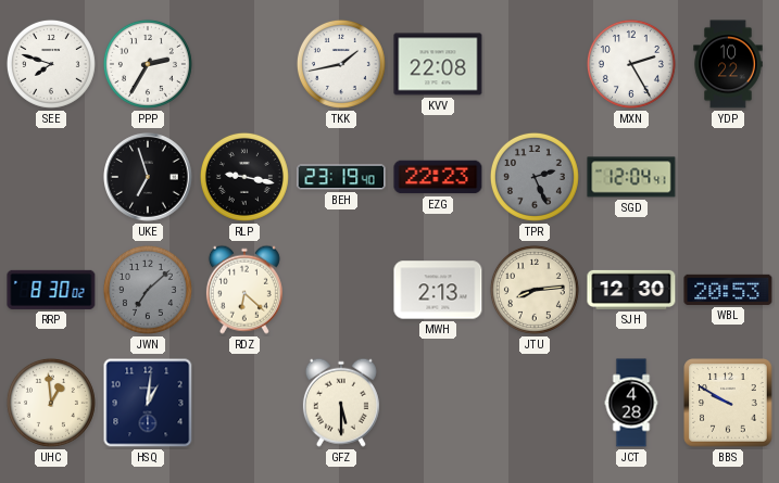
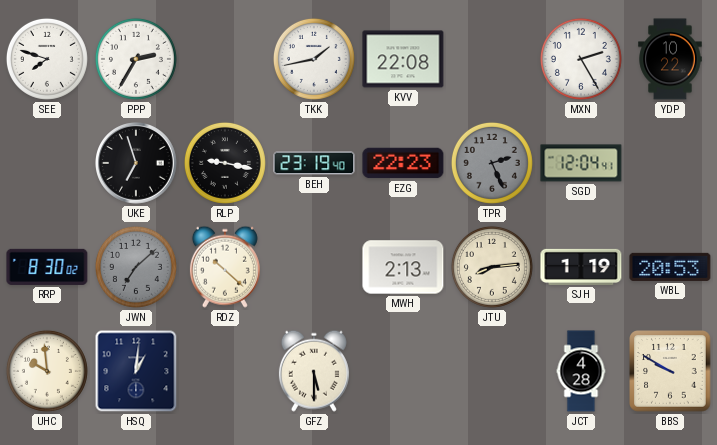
RDZ: 6:22 -> 10:22 (225, 267)
SJH: 12:30 -> 1:19 (581, 267)
UHC: 12:59 -> 9:59 (47, 371)
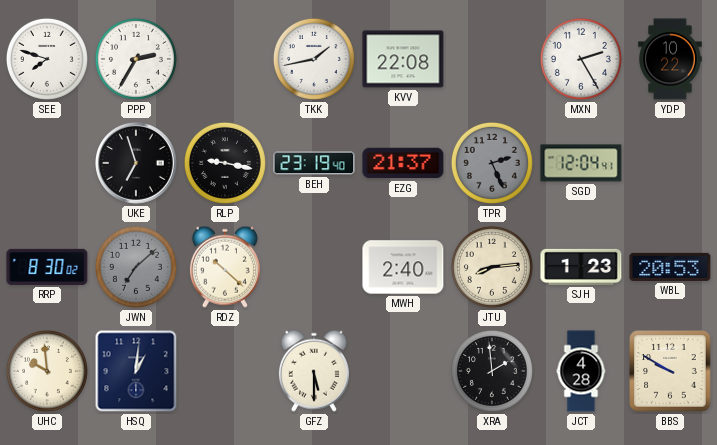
EZG: 22:23 -> 21:37 (403, 163)
MWH: 2:13 -> 2:40 (403, 267)
SJH: 1:19 -> 1:23 (581, 267)
XRA: none -> 1:59 (492, 371)
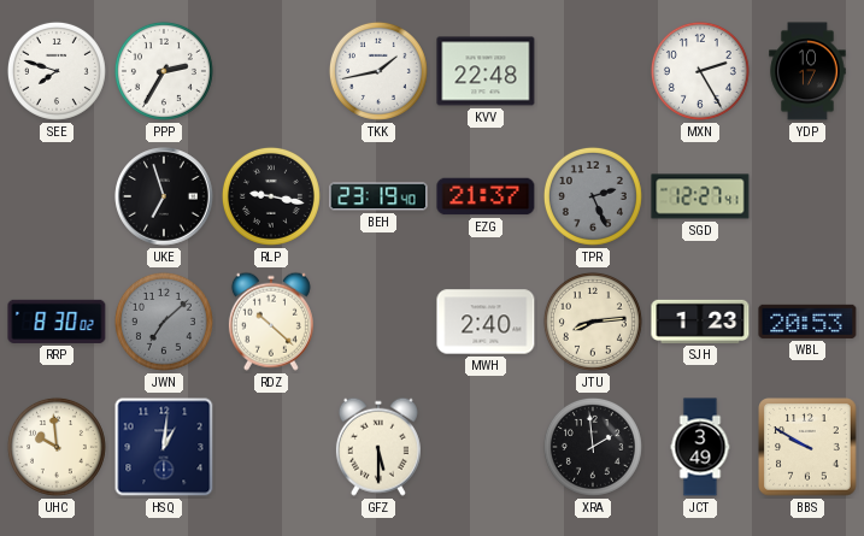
KVV: 22:08 -> 22:48 (486, 71)
YDP: 10:22 -> 10:17 (807, 71)
SGD: 12:04 -> 12:27 (700, 196)
JCT: 4:28 -> 3:49 (700, 447)
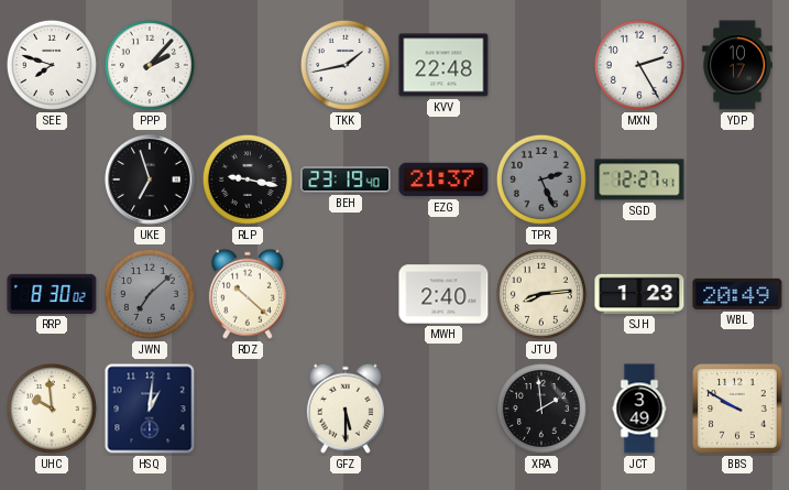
PPP: 2:35 -> 2:07 (150, 65)
WBL: 20:53 -> 20:49 (737, 294)
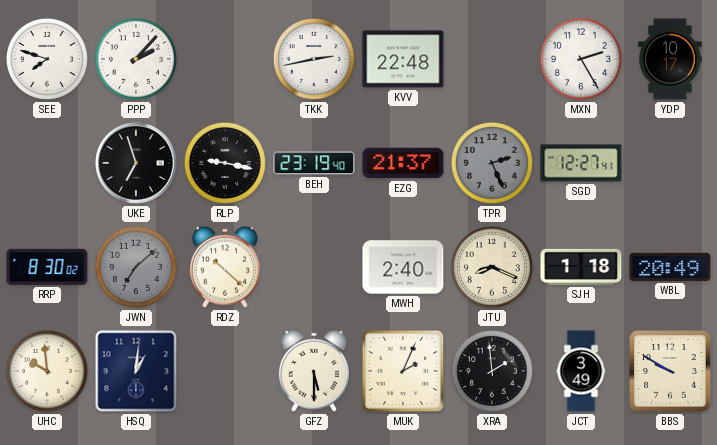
TKK: 1:43 -> 2:43 (314, 59)
JTU: 8:14 -> 8:19 (492, 267)
SJH: 1:23 -> 1:18 (581, 267)
MUK: none -> 2:04 (403, 371)
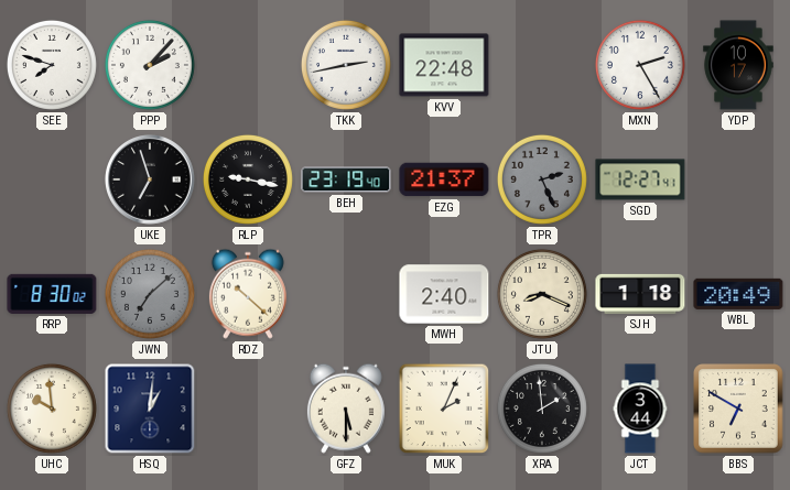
JCT: 3:49 -> 3:44 (640, 409)
BBS: 9:50 -> 6:50 (738, 409)
